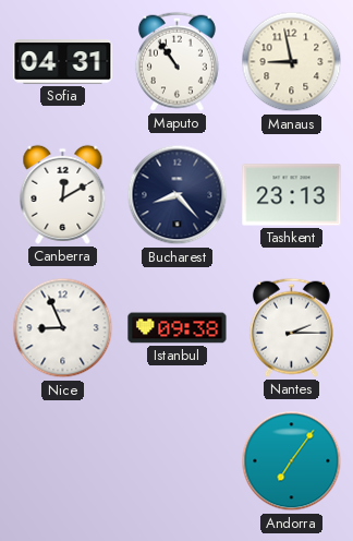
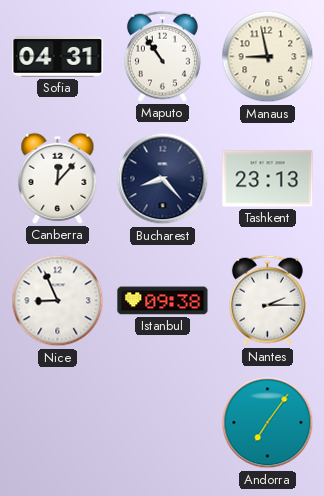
Canberra: 12:10 -> 12:07 (58, 178)
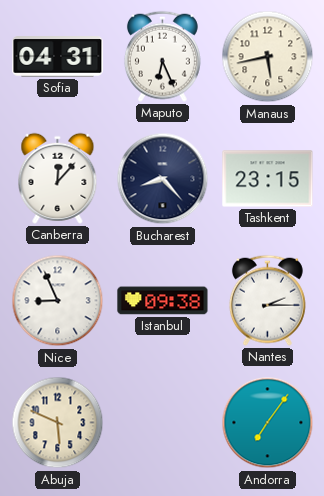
Maputo: 10:54 -> 6:26 (162, 56)
Manaus: 8:58 -> 5:43 (268, 57)
Tashkent: 23:13 -> 23:15 (268, 179)
Abuja: none -> 5:49 (58, 423)
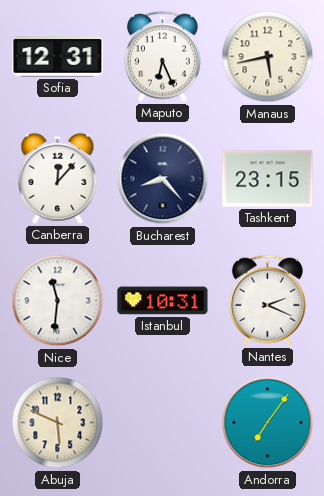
Sofia: 04:31 -> 12:31 (58, 57)
Nice: 8:56 -> 11:31 (58, 301)
Istanbul: 09:38 -> 10:31 (163, 301)
Nantes: 2:15 -> 2:19 (267, 300)
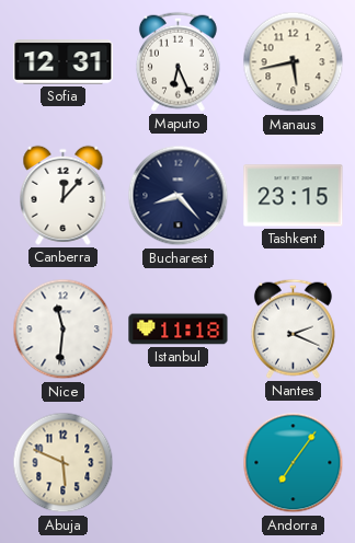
Istanbul: 10:31 -> 11:18 (179, 330)
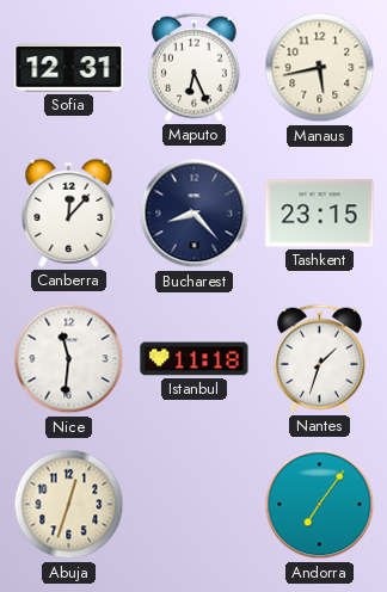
Nantes: 2:19 -> 1:33 (319, 358)
Abuja: 5:49 -> 12:33 (69, 505)
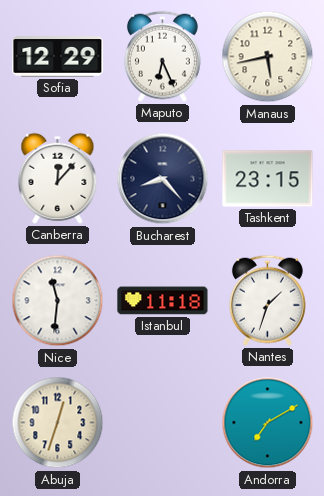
Sofia: 12:31 -> 12:29 (58, 57)
Andorra: 7:06 -> 7:10 (268, 423)
